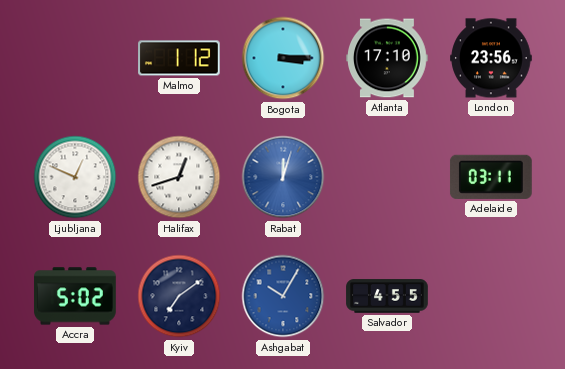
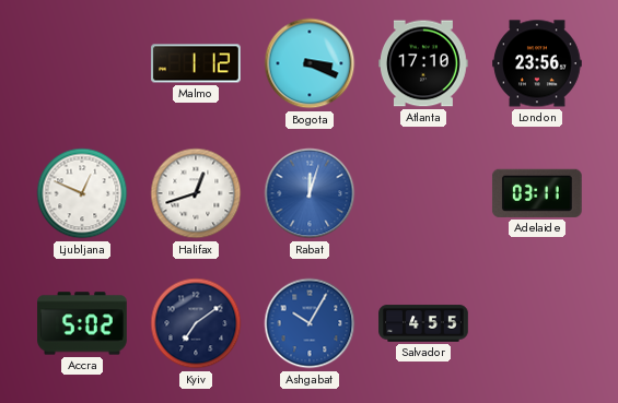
Bogota: 3:15 -> 3:19 (310, 63)
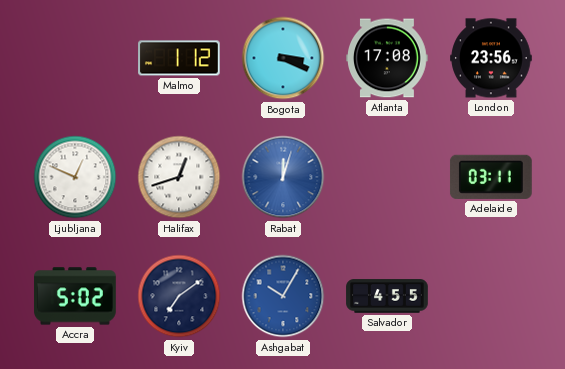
Atlanta: 17:10 -> 17:08 (387, 58)
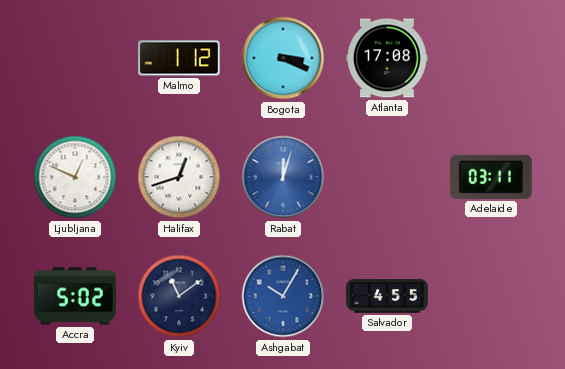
London: 23:56 -> none (491, 58)
Kyiv: 7:09 -> 11:09 (179, 296)
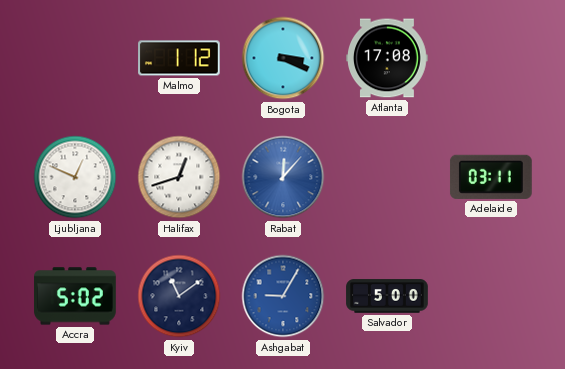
Rabat: 12:03 -> 12:07 (283, 177)
Ashgabat: 10:05 -> 9:05 (283, 296)
Salvador: 4:55 -> 5:00 (387, 296)
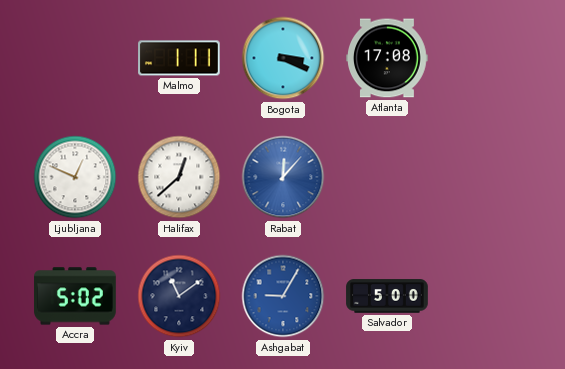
Malmo: 1:12 -> 1:11 (179, 58)
Halifax: 12:42 -> 12:38 (179, 177)
Adelaide: 03:11 -> none (491, 177)
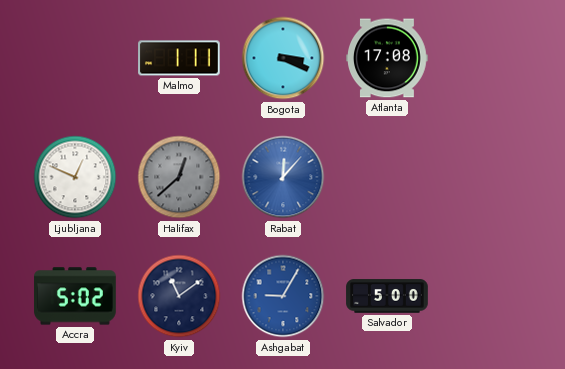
Halifax dial: white -> grey (179, 177)
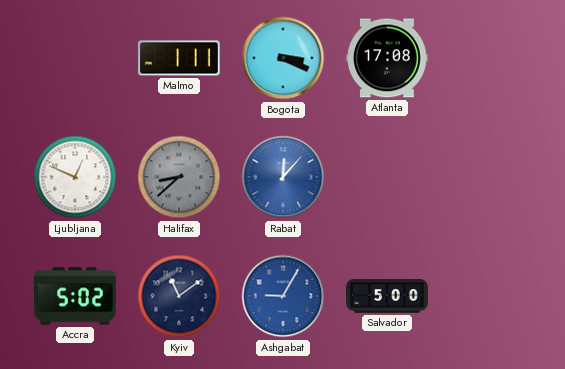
Halifax: 12:38 -> 8:38 (179, 177)
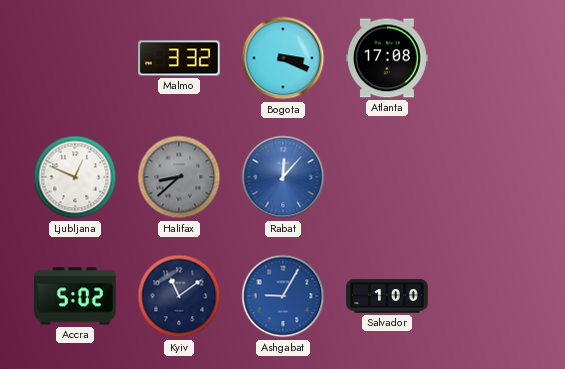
Malmo: 1:11 -> 3:32 (179, 58)
Salvador: 5:00 -> 1:00 (387, 296)
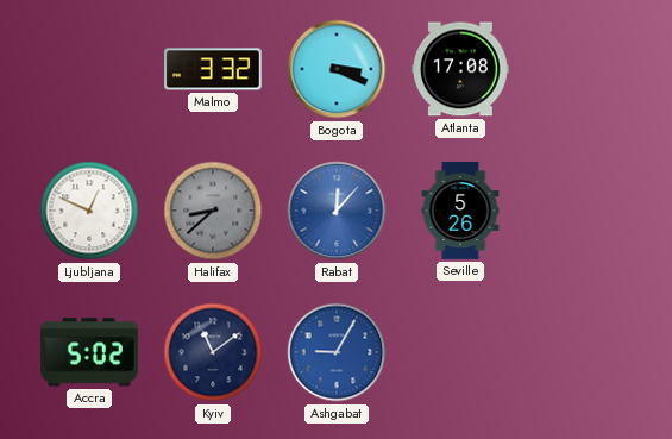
Seville: none -> 5:26 (460, 211)
Salvador: 1:00 -> none (387, 296)
